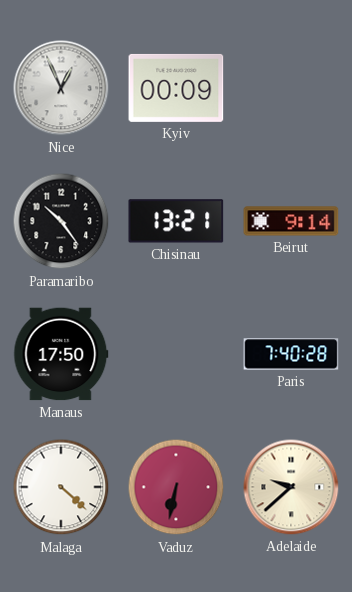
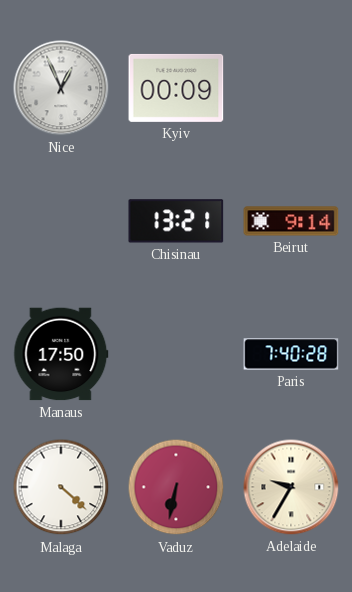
Paramaribo: 10:24 -> none (61, 221)
Adelaide: 9:38 -> 9:35 (291, 487)
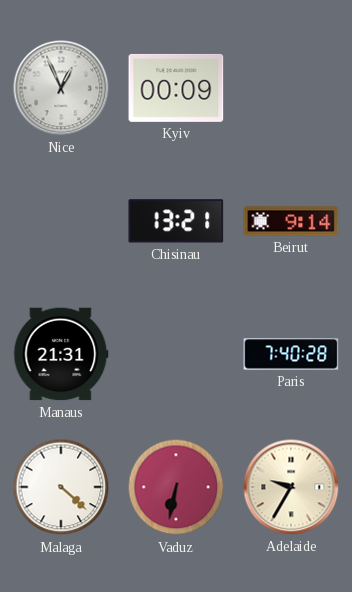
Manaus: 17:50 -> 21:31 (61, 354)
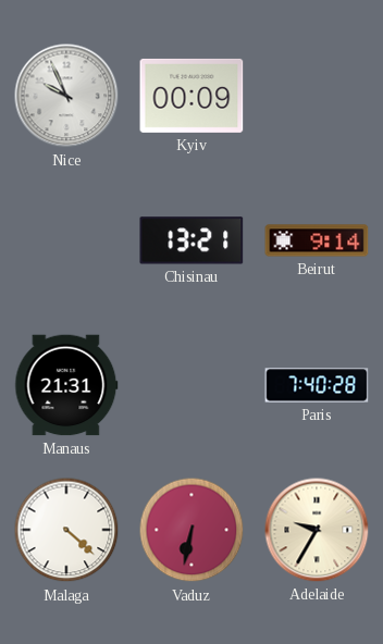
Nice: 12:56 -> 9:56 (66, 96)
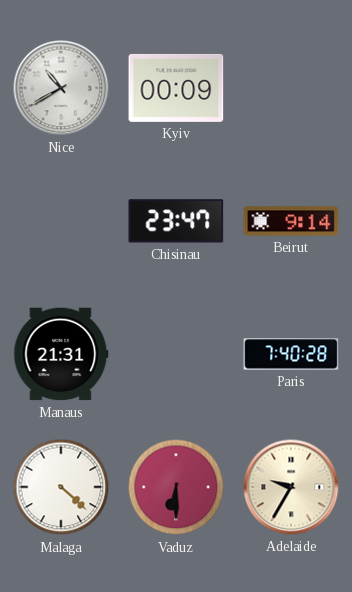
Nice: 9:56 -> 10:40 (61, 88)
Chisinau: 13:21 -> 23:47 (176, 221)
Vaduz: 6:32 -> 6:30 (176, 487)
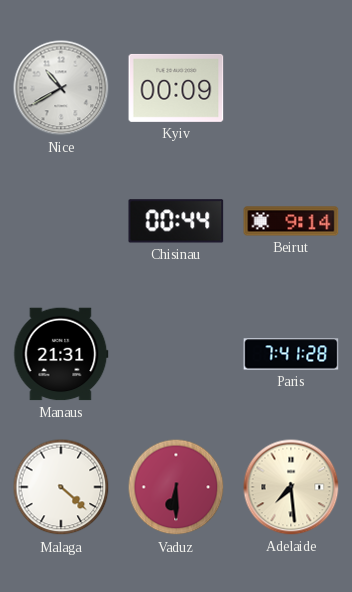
Chisinau: 23:47 -> 00:44 (176, 221)
Paris: 7:40 -> 7:41 (291, 354)
Adelaide: 9:35 -> 7:29 (291, 487)
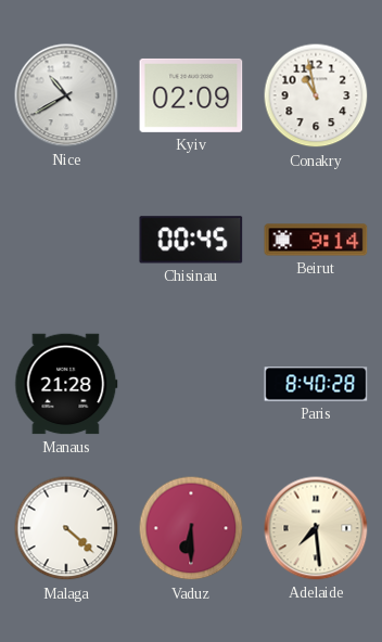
Kyiv: 00:09 -> 02:09 (191, 95)
Conakry: none -> 10:58 (316, 95)
Chisinau: 00:44 -> 00:45 (191, 240)
Manaus: 21:31 -> 21:28 (66, 384)
Paris: 7:41 -> 8:40 (316, 384)
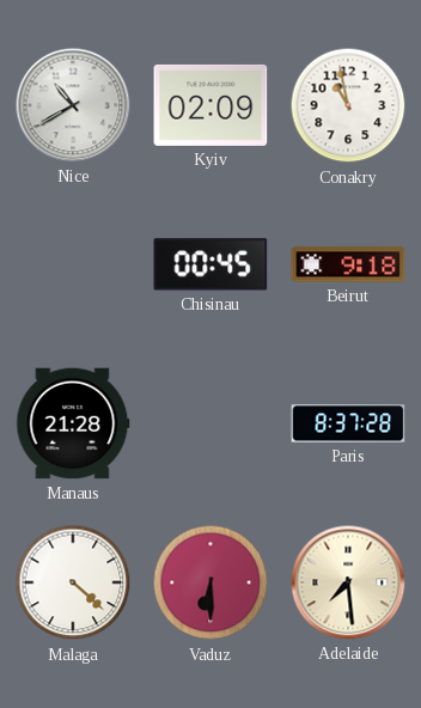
Beirut: 9:14 -> 9:18 (348, 264)
Paris: 8:40 -> 8:37 (348, 423)
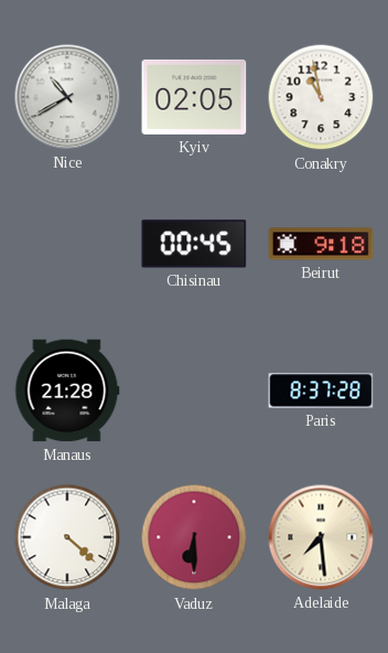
Kyiv: 02:09 -> 02:05 (194, 97)
